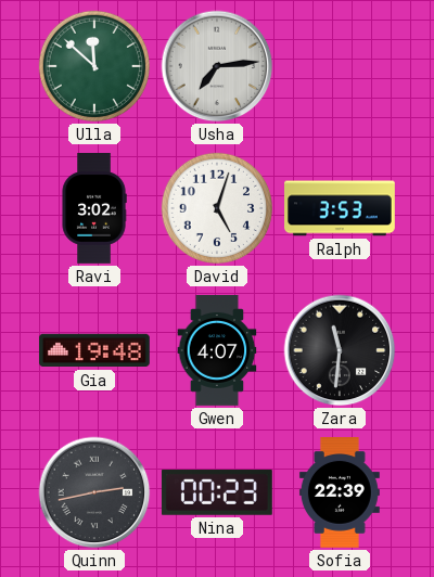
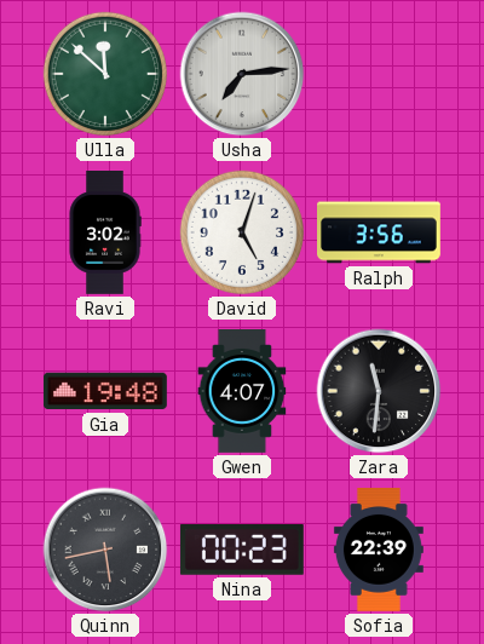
Ralph: 3:53 -> 3:56 (380, 232)
Quinn: 2:43 -> 5:43 (105, 550)
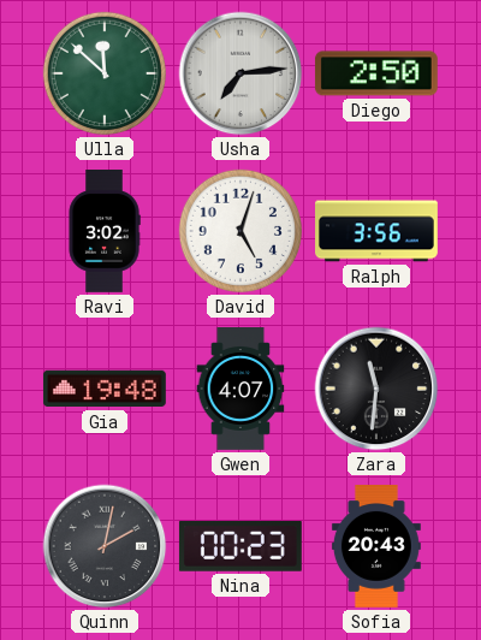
Diego: none -> 2:50 (376, 73)
Quinn: 5:43 -> 2:02 (105, 546)
Sofia: 22:39 -> 20:43 (376, 547)
